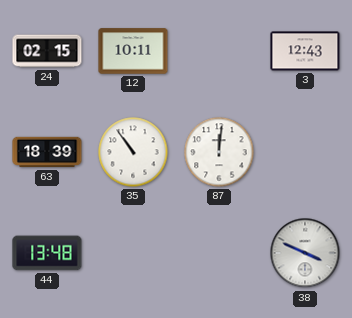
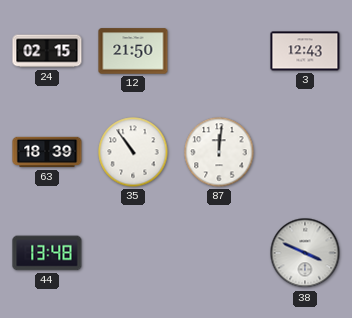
12: 10:11 -> 21:50 (133, 51)
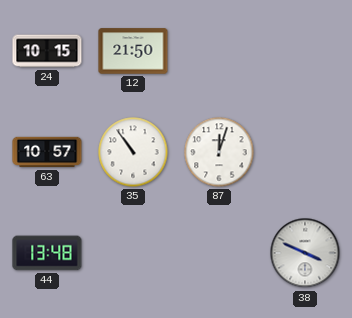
24: 02:15 -> 10:15 (47, 51)
3: 12:43 -> none (305, 51)
63: 18:39 -> 10:57 (47, 152)
87: 12:01 -> 12:03 (219, 152)
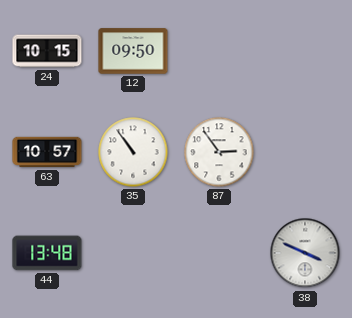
12: 21:50 -> 09:50 (133, 51)
87: 12:03 -> 2:54 (219, 152)
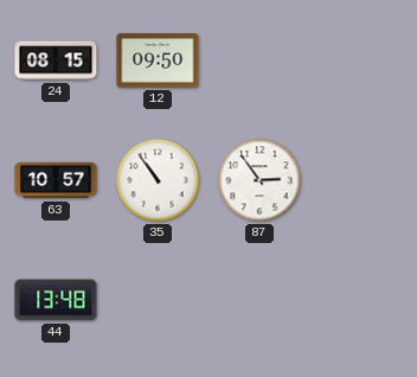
24: 10:15 -> 08:15 (56, 60)
38: 3:49 -> none (305, 253)
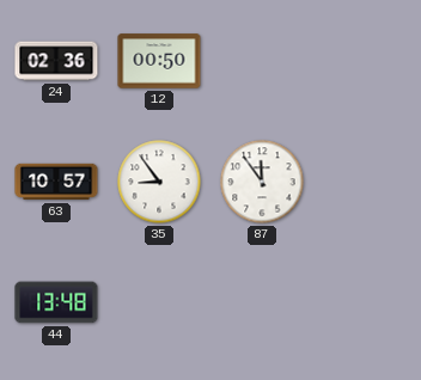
24: 08:15 -> 02:36 (56, 61)
12: 09:50 -> 00:50 (159, 61)
35: 10:54 -> 8:54 (159, 182)
87: 2:54 -> 11:54 (262, 182)
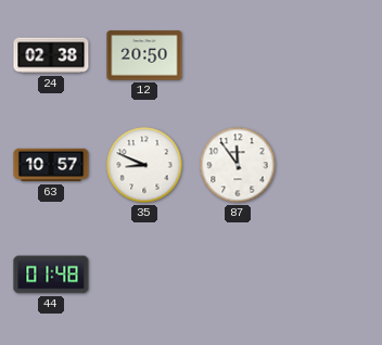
24: 02:36 -> 02:38 (51, 55)
12: 00:50 -> 20:50 (144, 55)
35: 8:54 -> 8:49 (144, 165)
44: 13:48 -> 01:48 (51, 274)
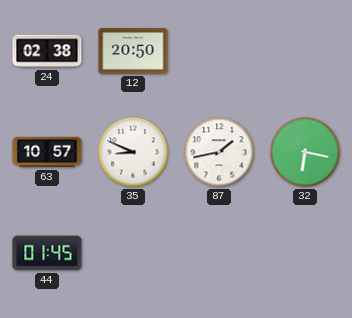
87: 11:54 -> 1:43 (219, 152)
32: none -> 6:17 (305, 152)
44: 01:48 -> 01:45 (47, 253)
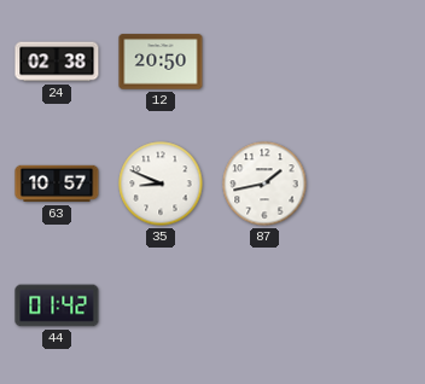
32: 6:17 -> none (305, 152)
44: 01:45 -> 01:42 (57, 306)
